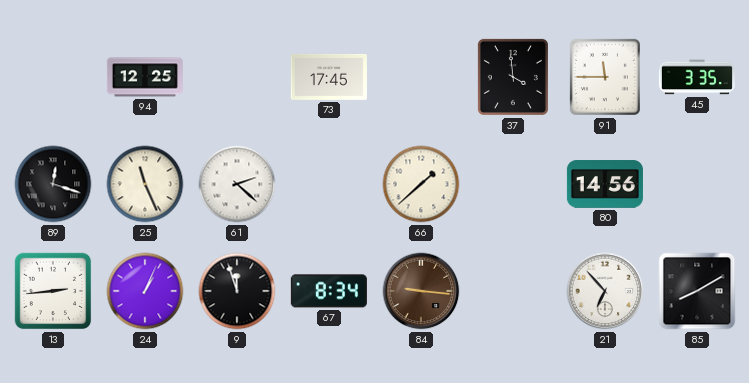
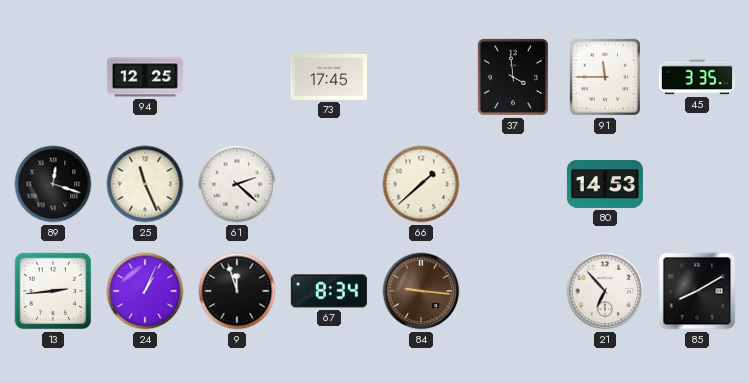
80: 14:56 -> 14:53 (605, 184)
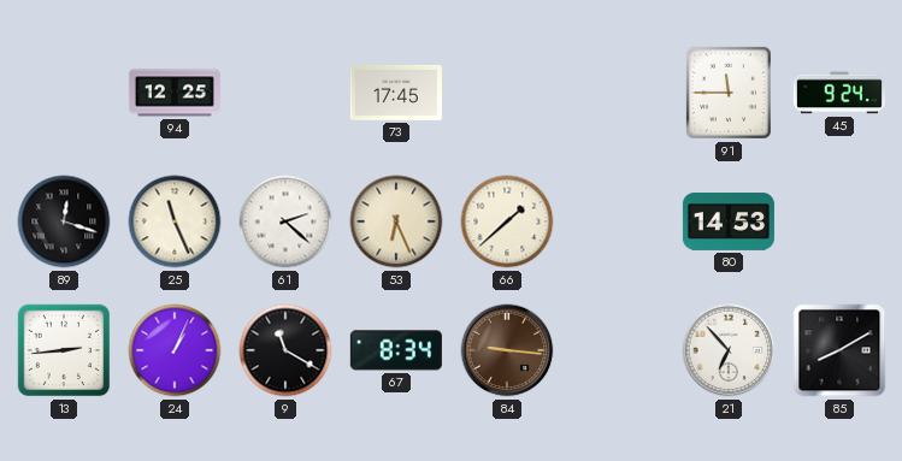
37: 3:59 -> none (513, 77)
45: 3:35 -> 9:24 (839, 93)
53: none -> 6:26 (396, 221)
9: 11:57 -> 11:20 (285, 350)
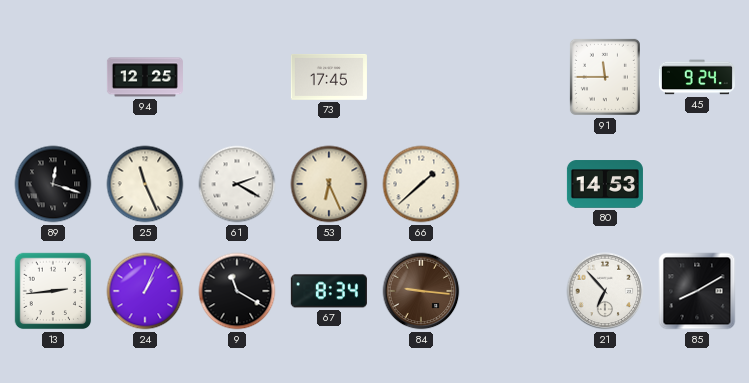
61: 2:22 -> 2:20 (237, 184)
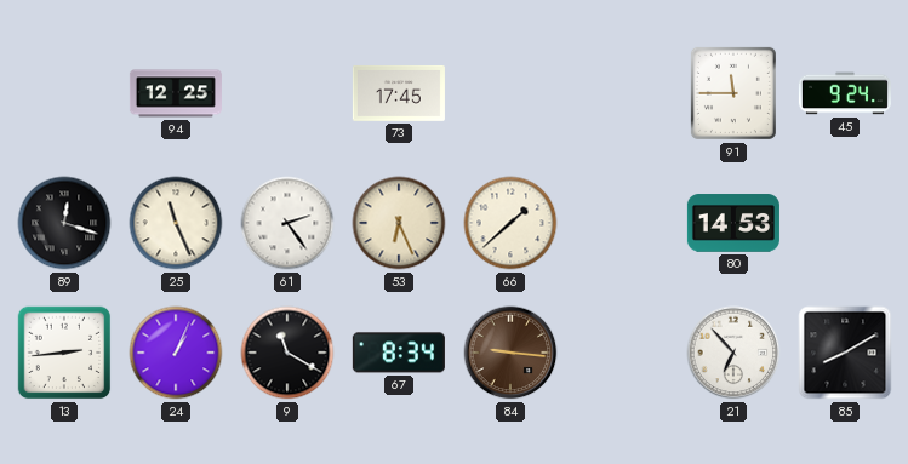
61: 2:20 -> 2:24 (287, 223)
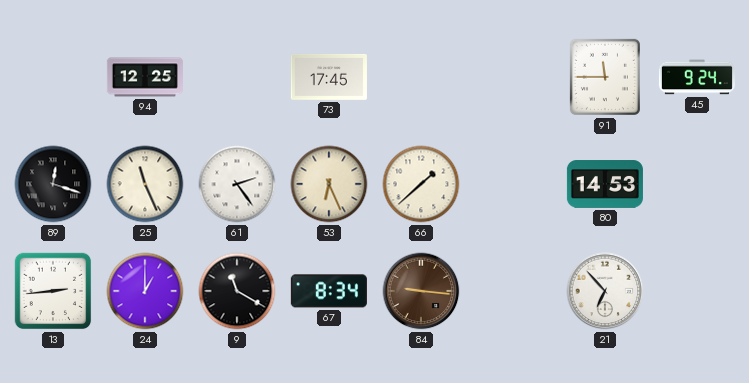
24: 1:04 -> 1:00 (145, 291)
85: 8:10 -> none (845, 353)
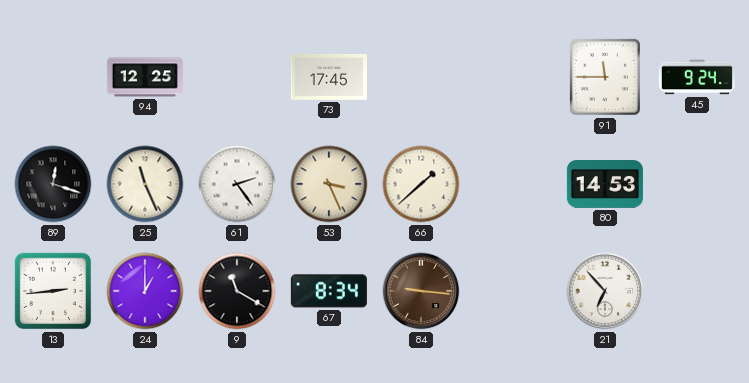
53: 6:26 -> 3:26 (329, 184)
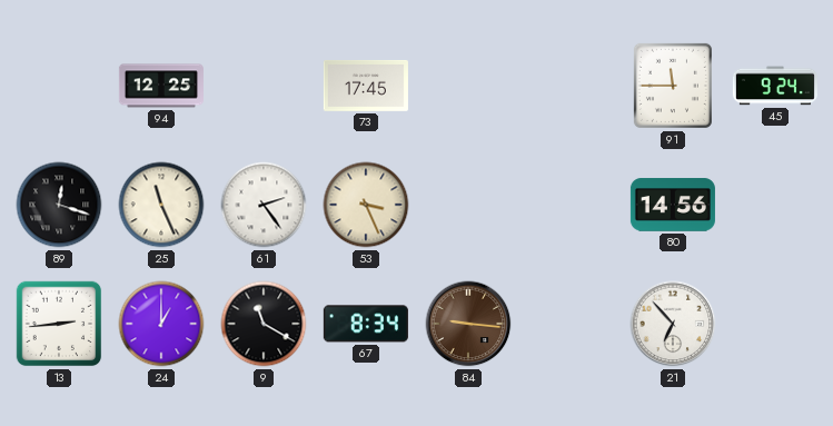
66: 1:38 -> none (421, 184)
80: 14:53 -> 14:56 (673, 205)
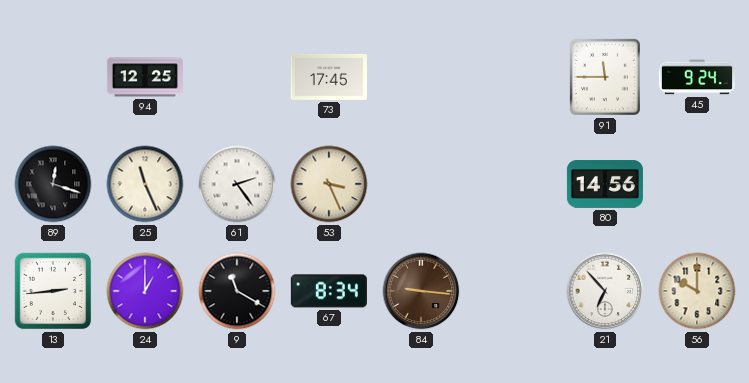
56: none -> 10:00 (697, 291)
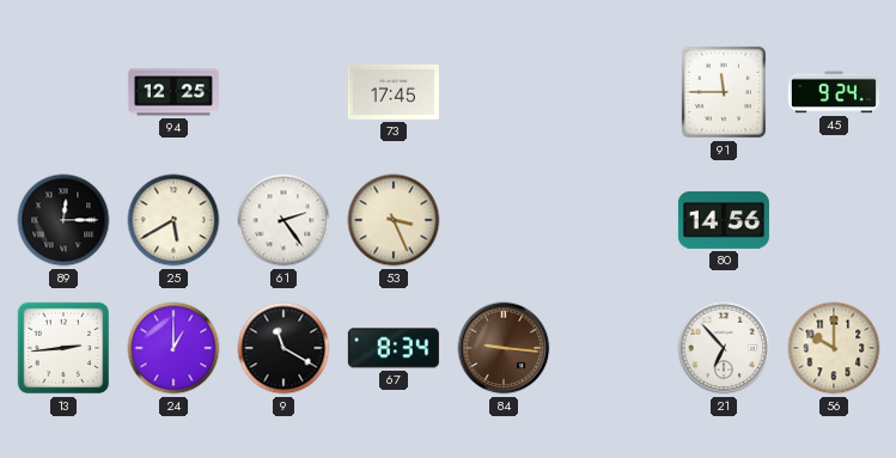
89: 12:18 -> 12:15 (63, 220)
25: 11:26 -> 5:40 (173, 220)
